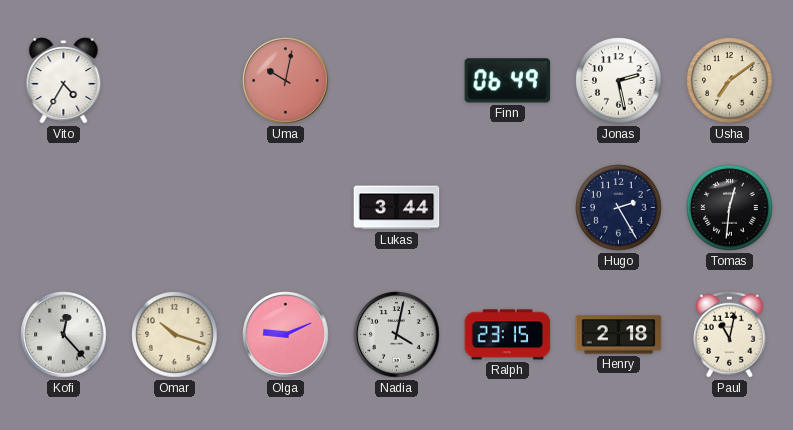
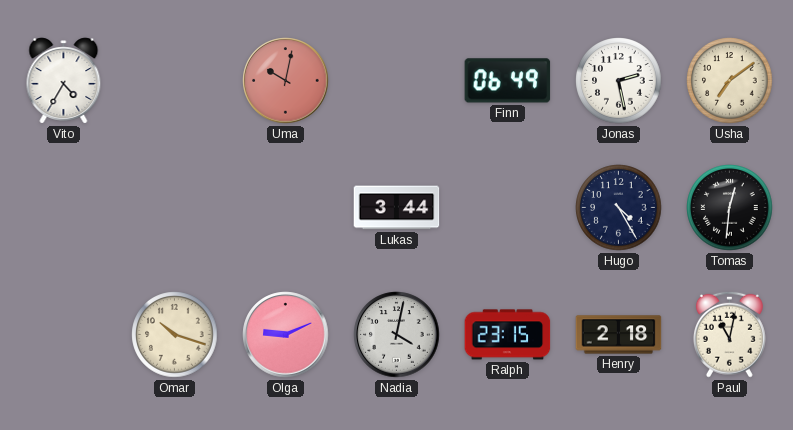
Hugo: 2:25 -> 4:25 (619, 208)
Kofi: 12:23 -> none (64, 335)
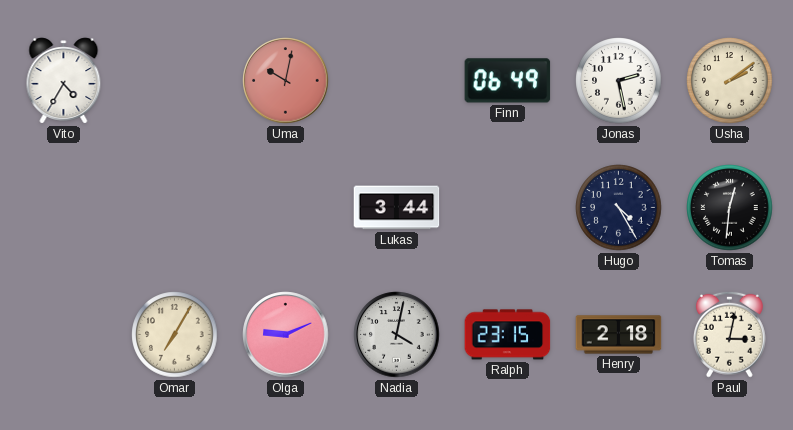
Usha: 7:09 -> 2:09 (730, 81)
Omar: 10:18 -> 7:05 (175, 335)
Paul: 11:02 -> 3:02 (729, 334)
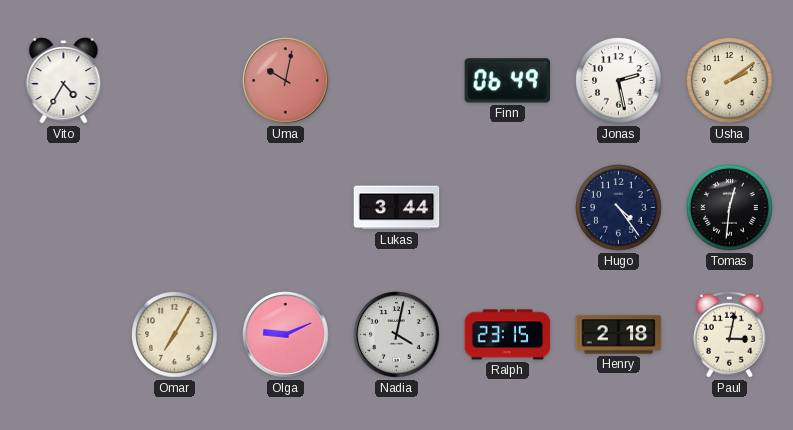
Hugo: 4:25 -> 4:24 (619, 208)
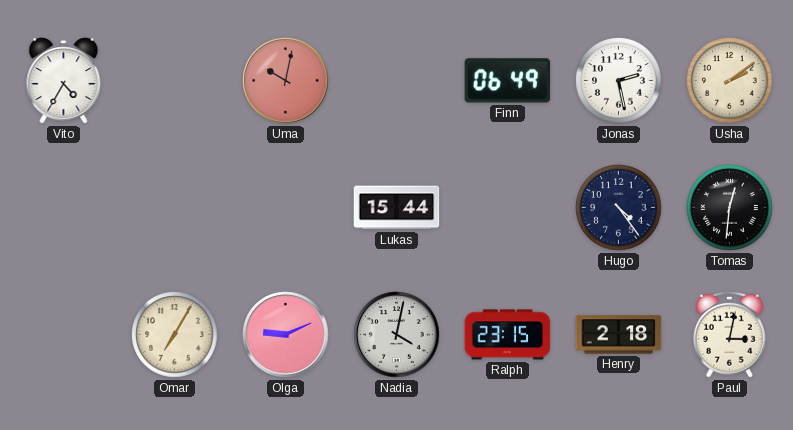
Lukas: 3:44 -> 15:44 (397, 208)
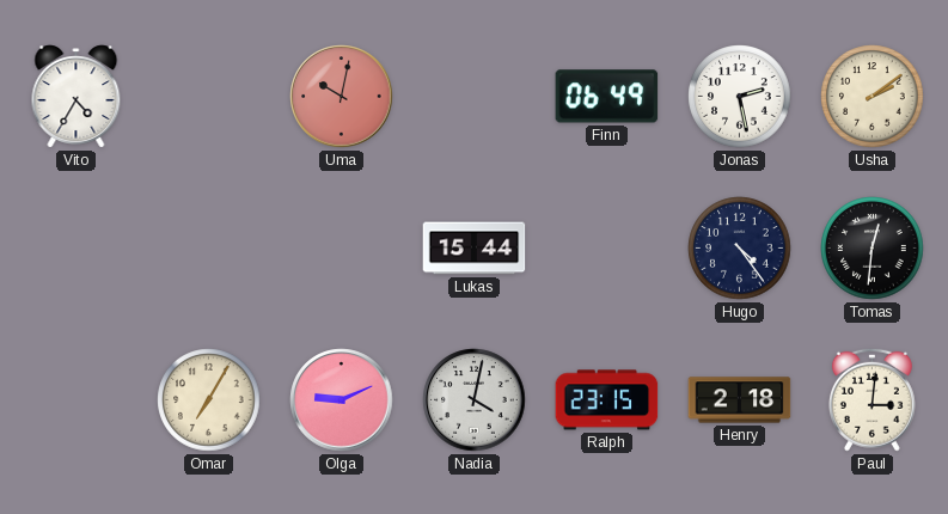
Paul: 3:02 -> 3:01 (871, 399)
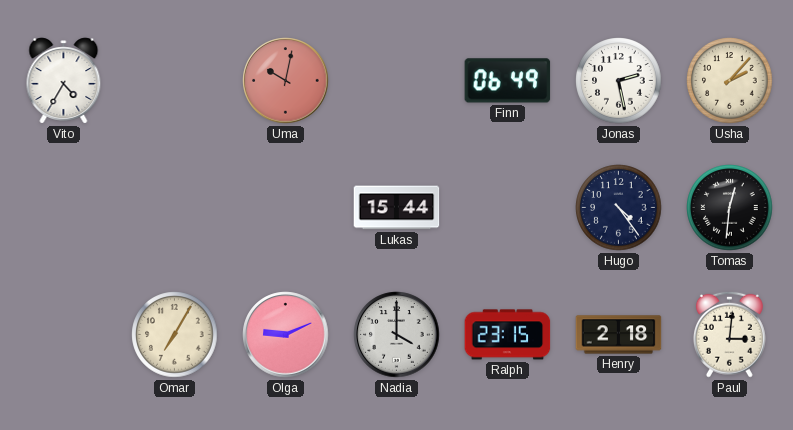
Usha: 2:09 -> 2:07 (730, 81)
Nadia: 4:02 -> 4:00 (397, 335)
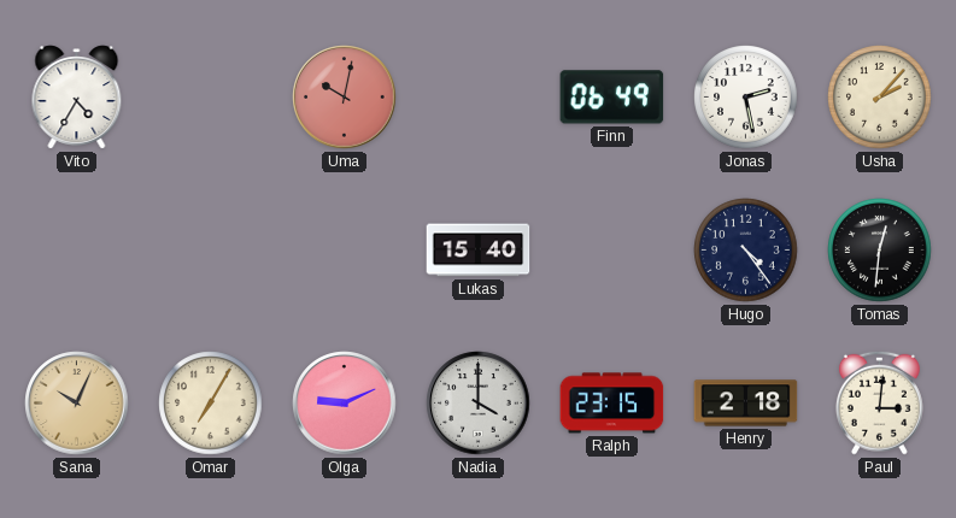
Lukas: 15:44 -> 15:40 (479, 251)
Sana: none -> 10:04 (77, 404)
